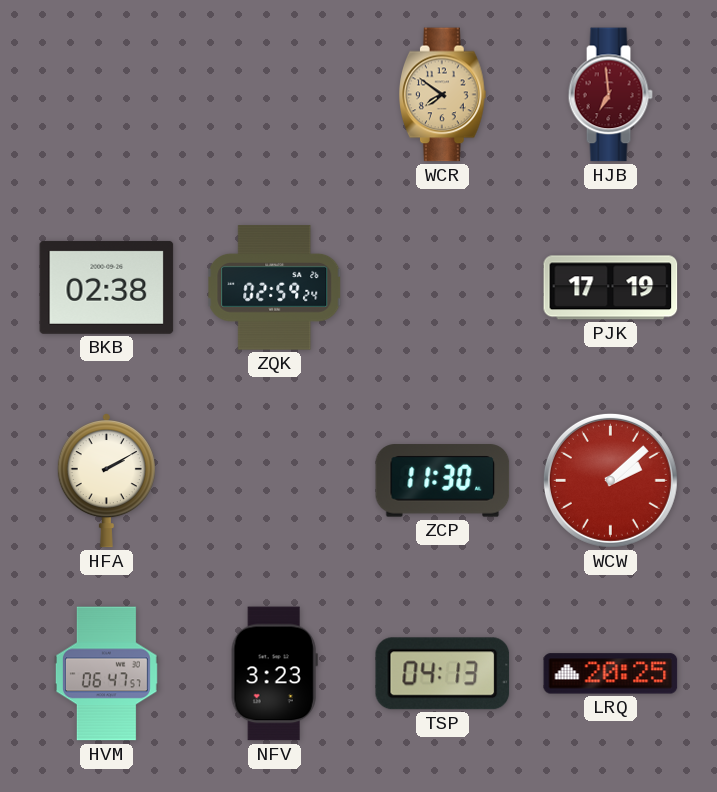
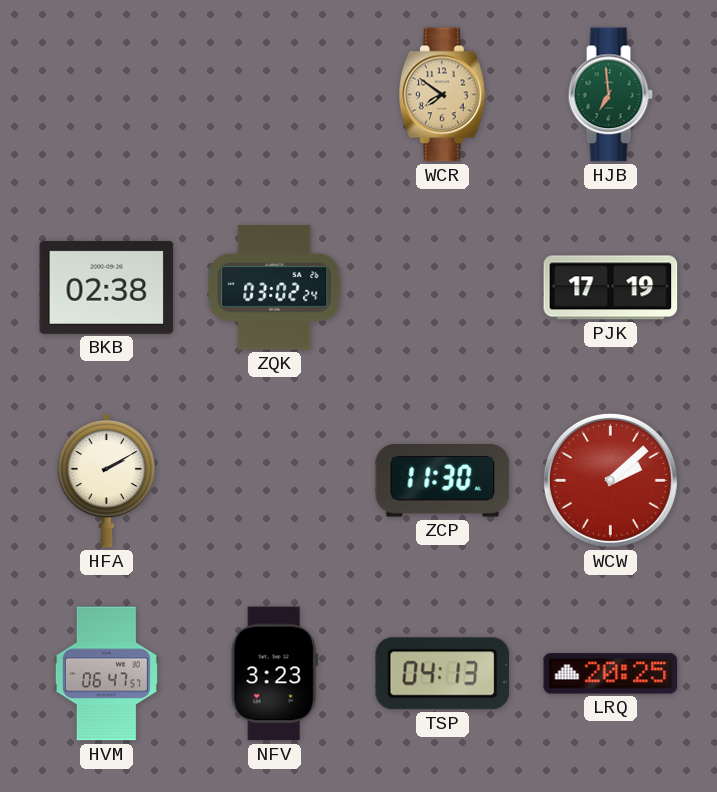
HJB dial: burgundy -> green (610, 95)
ZQK: 02:59 -> 03:02 (275, 288)
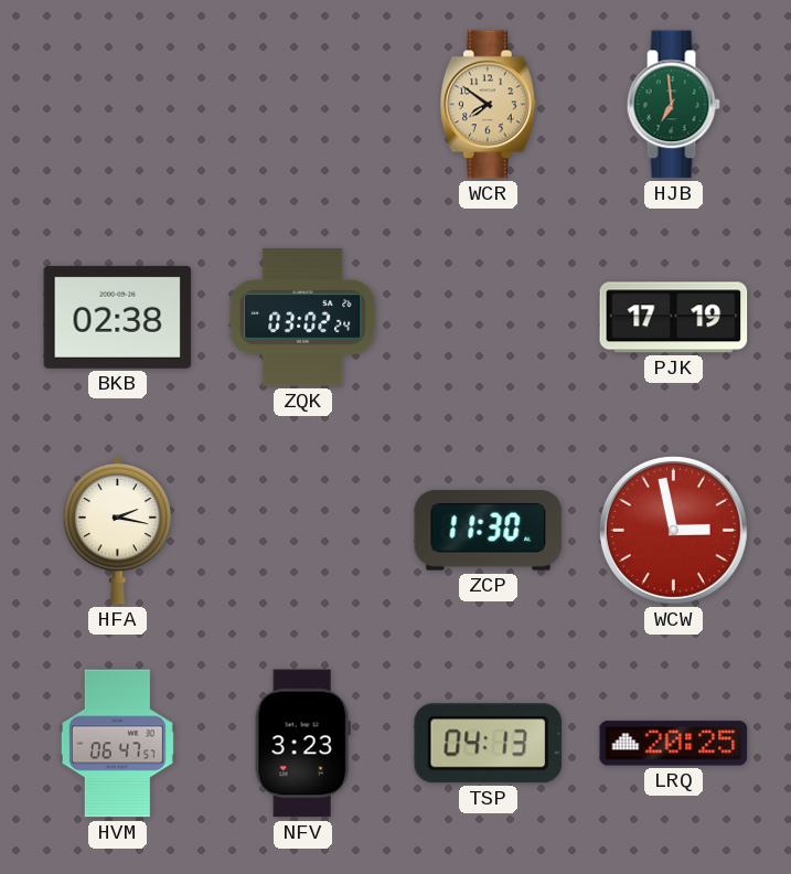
HFA: 2:10 -> 2:17 (117, 531)
WCW: 2:08 -> 2:58 (673, 530)
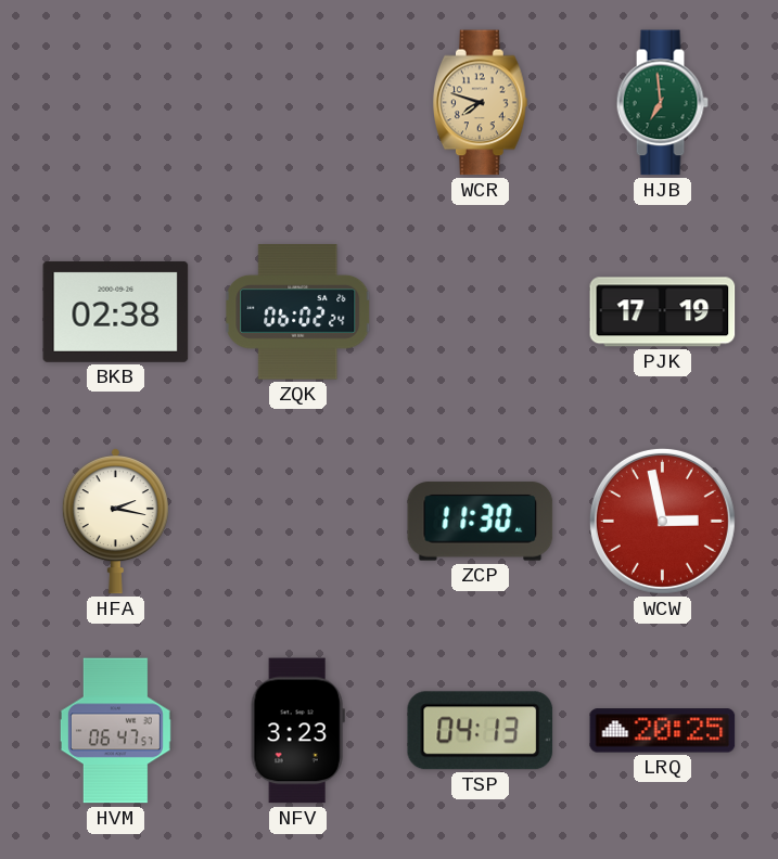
WCR: 7:51 -> 7:48 (481, 103)
ZQK: 03:02 -> 06:02 (298, 312)
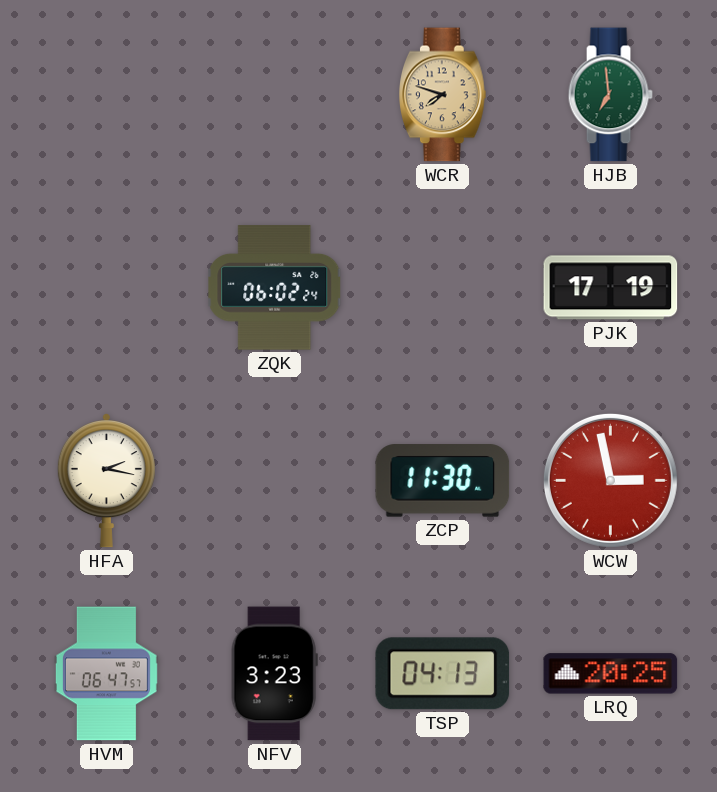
BKB: 02:38 -> none (116, 311)
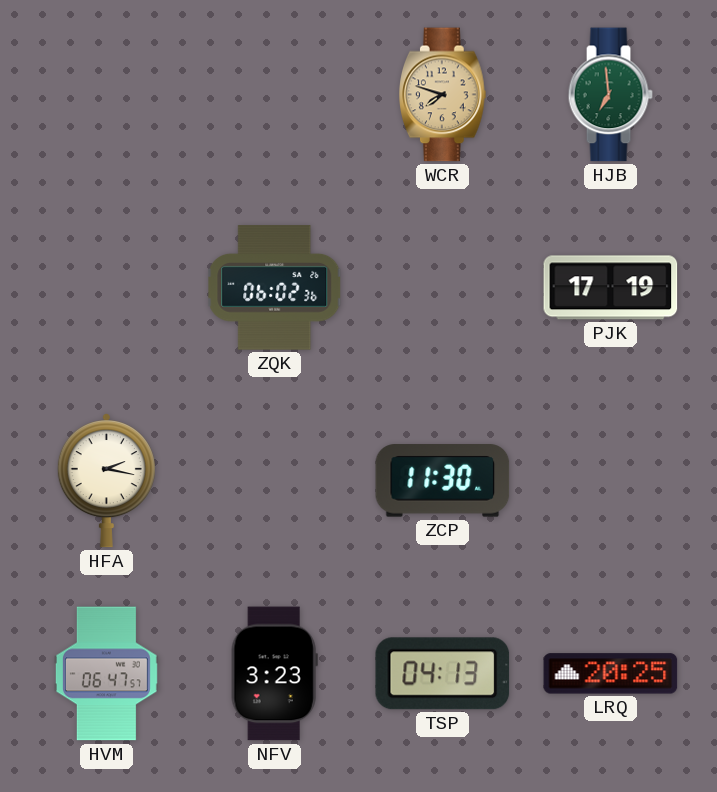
ZQK: 06:02:24 -> 06:02:36 (275, 288)
WCW: 2:58 -> none (610, 480)
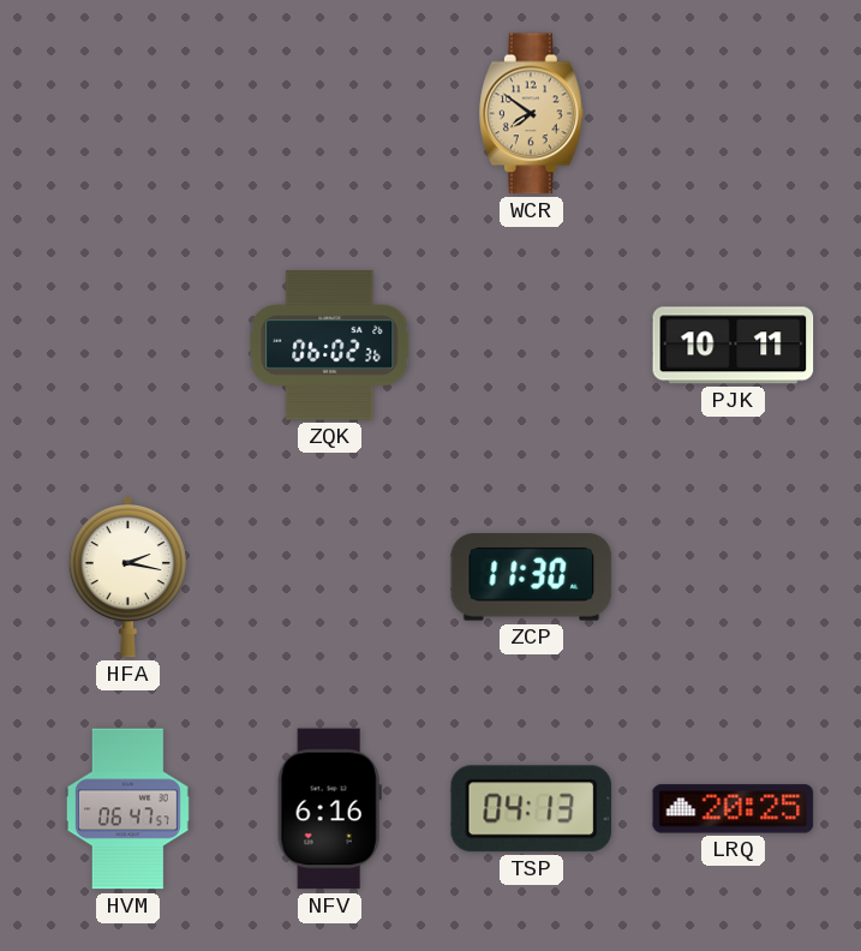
WCR: 7:48 -> 7:51 (532, 114)
HJB: 6:59 -> none (610, 95)
PJK: 17:19 -> 10:11 (734, 346)
NFV: 3:23 -> 6:16 (329, 809)
